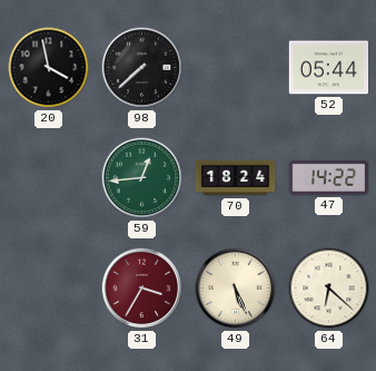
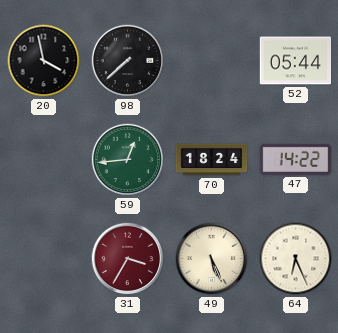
64: 6:22 -> 6:26 (296, 259)
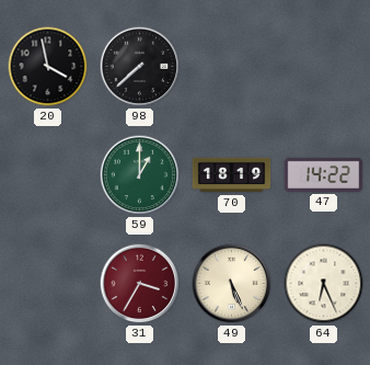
52: 05:44 -> none (296, 61)
59: 12:44 -> 1:00 (140, 175)
70: 18:24 -> 18:19 (232, 175)
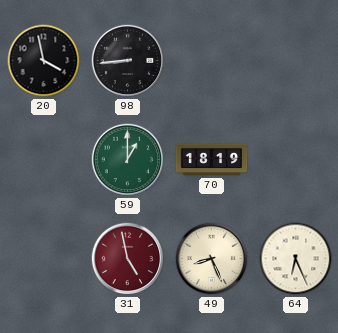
98: 7:38 -> 8:44 (128, 61)
47: 14:22 -> none (324, 174)
31: 3:35 -> 4:58 (128, 259)
49: 5:26 -> 8:26 (212, 259)
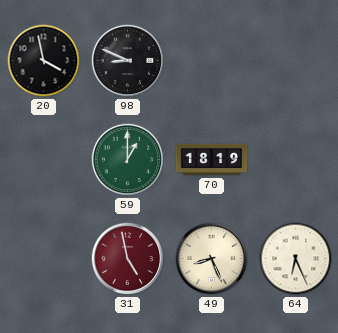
98: 8:44 -> 8:49 (128, 61)
